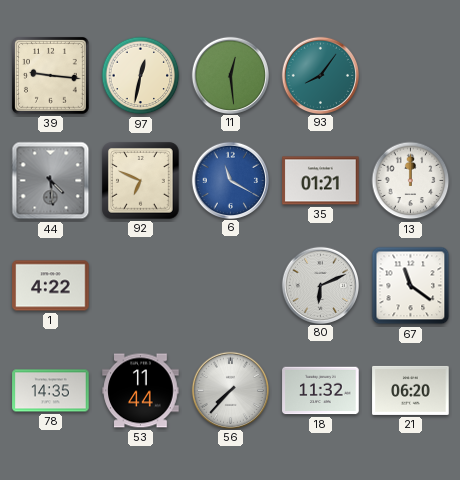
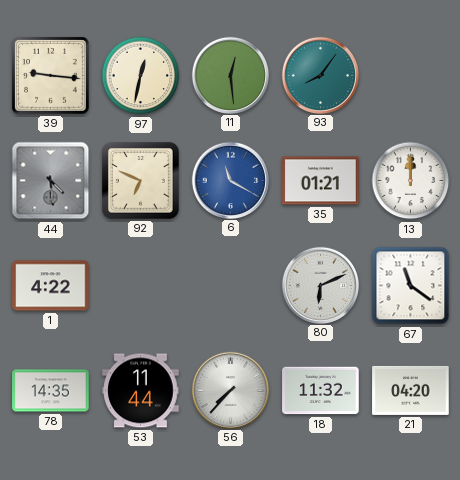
21: 06:20 -> 04:20 (411, 390)
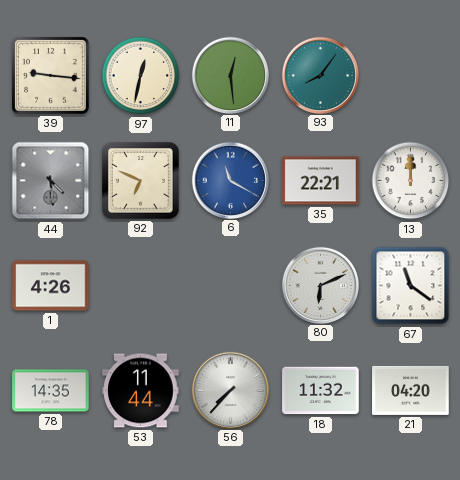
35: 01:21 -> 22:21 (321, 181)
1: 4:22 -> 4:26 (51, 286)
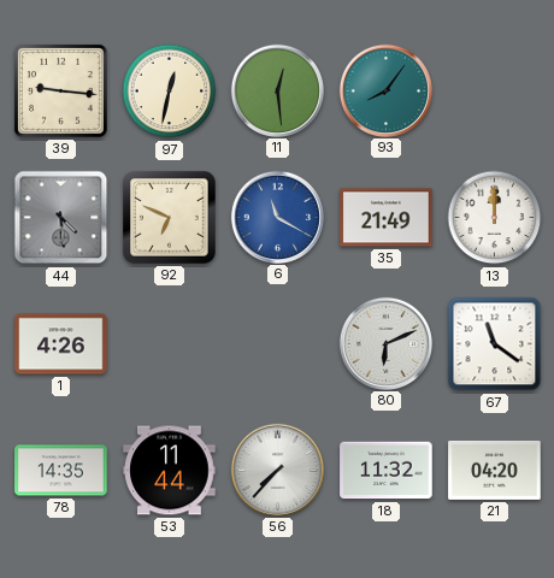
35: 22:21 -> 21:49 (387, 218)
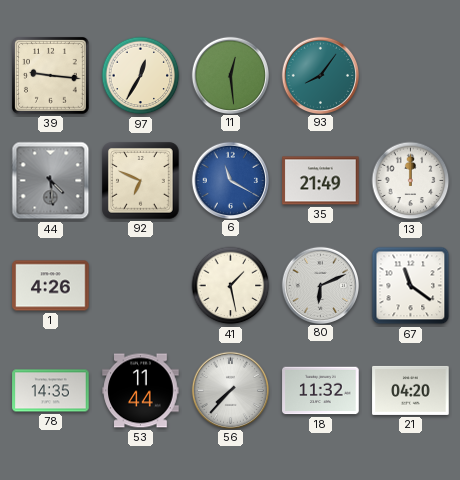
97: 12:32 -> 12:35 (141, 76)
41: none -> 1:28 (231, 286)
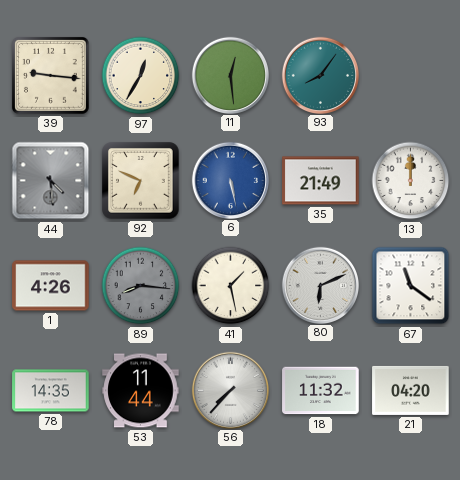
6: 11:20 -> 5:28 (230, 180)
89: none -> 8:16 (141, 286)
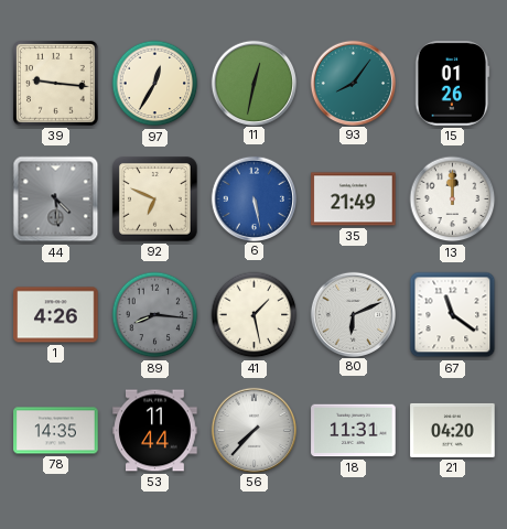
11: 12:29 -> 12:32 (253, 83)
15: none -> 01:26 (453, 84)
18: 11:32 -> 11:31 (354, 431)
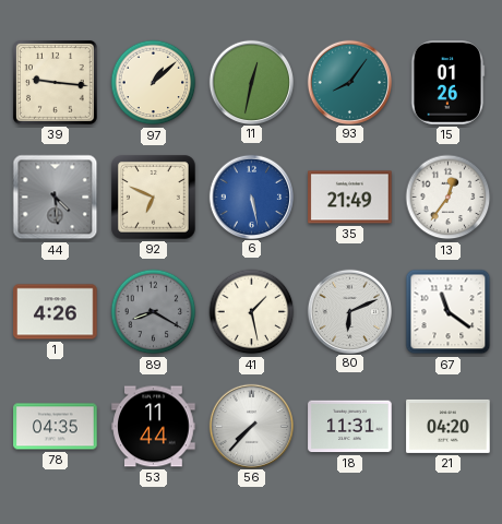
97: 12:35 -> 1:08 (154, 83)
13: 12:00 -> 12:36 (449, 198)
89: 8:16 -> 8:20 (154, 312)
78: 14:35 -> 04:35 (56, 427)
